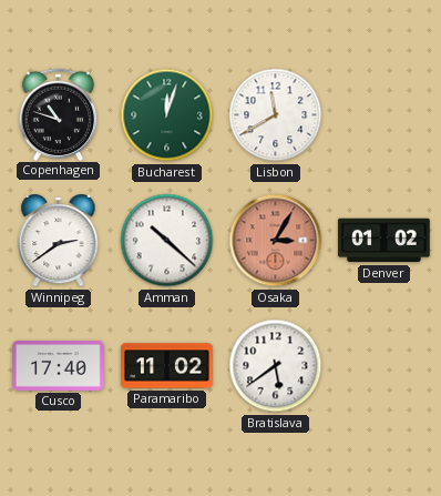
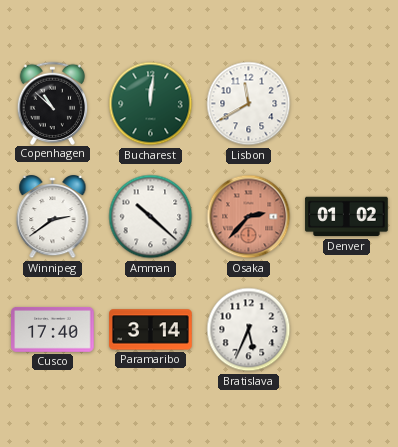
Copenhagen: 10:48 -> 10:52 (53, 103)
Bucharest: 12:03 -> 12:01 (151, 104)
Osaka: 3:05 -> 2:37 (249, 217)
Paramaribo: 11:02 -> 3:14 (151, 330)
Bratislava: 5:39 -> 5:34 (249, 330)
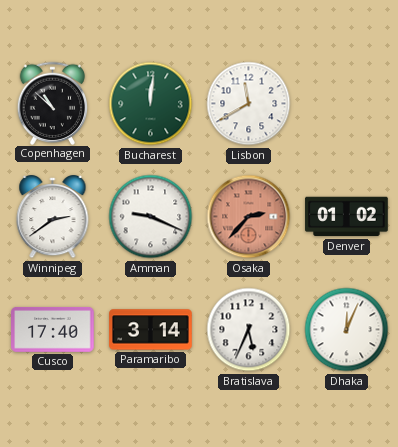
Amman: 10:22 -> 9:19 (151, 217)
Dhaka: none -> 12:04 (347, 330)
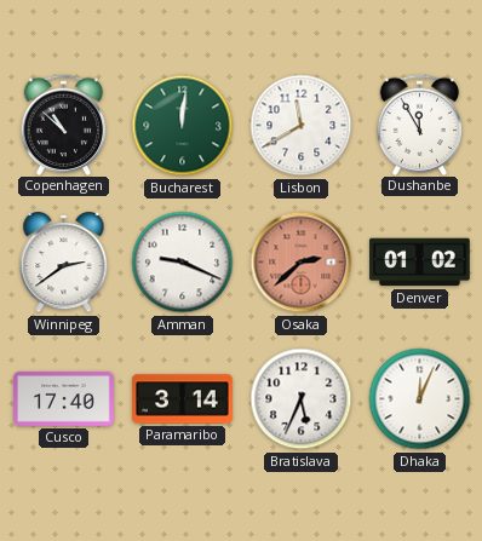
Dushanbe: none -> 11:55 (420, 125)
Osaka: 2:37 -> 2:38 (302, 263)
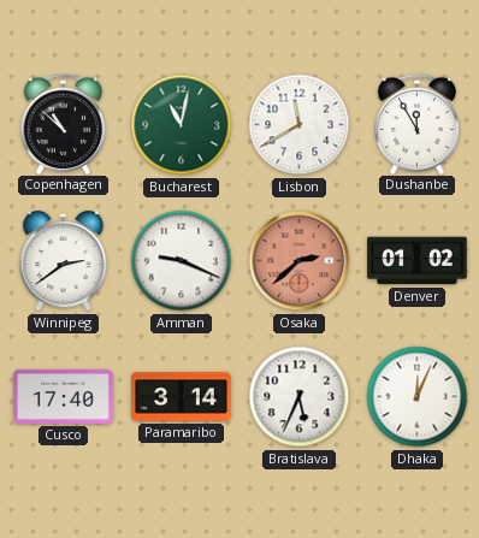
Bucharest: 12:01 -> 11:02 (182, 125)
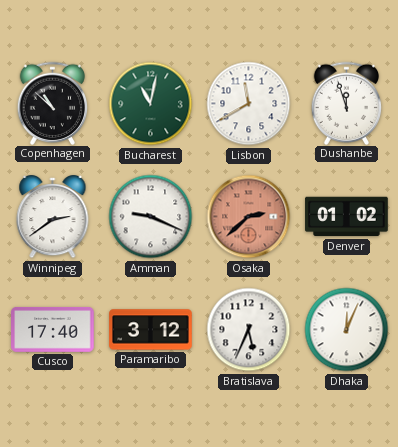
Dushanbe: 11:55 -> 11:57 (347, 103)
Paramaribo: 3:14 -> 3:12 (151, 330)
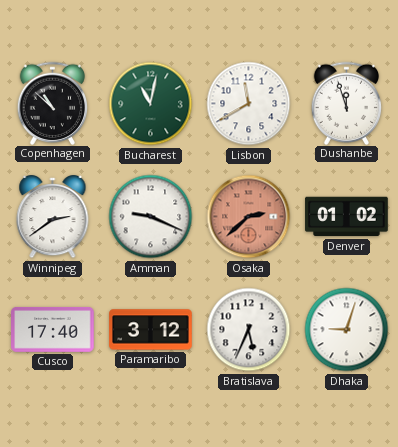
Dhaka: 12:04 -> 9:03 (347, 330)
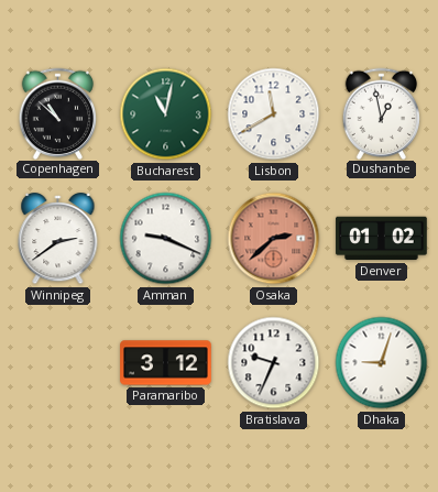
Dushanbe: 11:57 -> 12:58 (382, 113)
Cusco: 17:40 -> none (53, 329)
Bratislava: 5:34 -> 9:34 (274, 363)
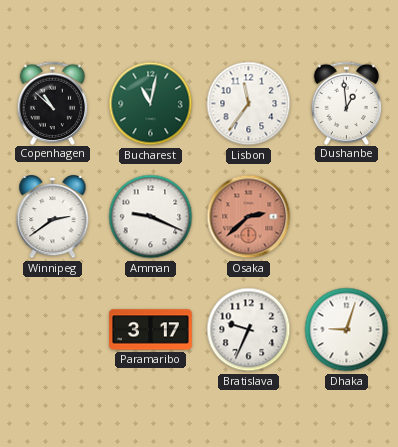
Lisbon: 11:40 -> 11:36 (249, 104)
Dushanbe: 12:58 -> 12:59 (347, 103)
Denver: 01:02 -> none (382, 239)
Paramaribo: 3:12 -> 3:17 (151, 330)
